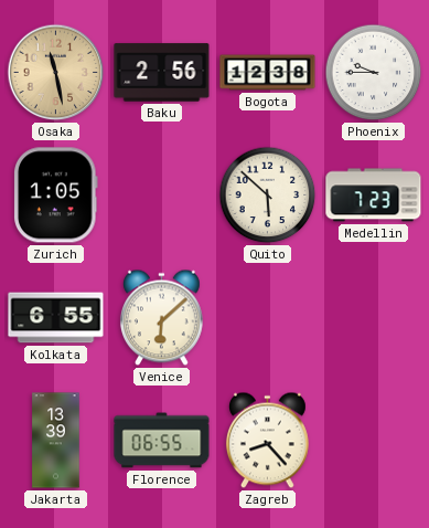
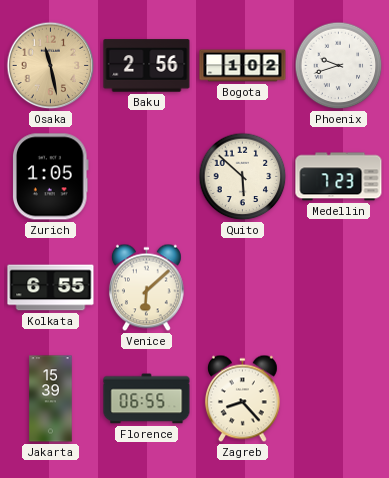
Bogota: 12:38 -> 1:02 (243, 66)
Phoenix: 9:45 -> 9:42 (339, 66)
Jakarta: 13:39 -> 15:39 (51, 399)
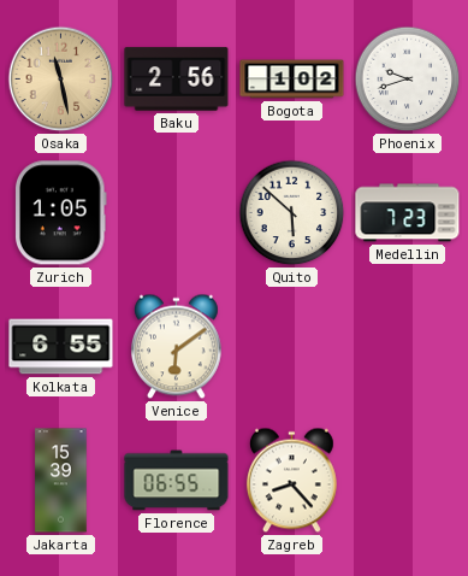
Venice: 6:08 -> 6:09 (176, 347)
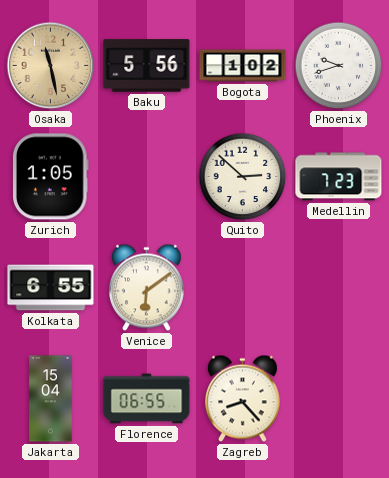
Baku: 2:56 -> 5:56 (147, 66)
Quito: 5:52 -> 2:52 (243, 177)
Jakarta: 15:39 -> 15:04 (51, 399)
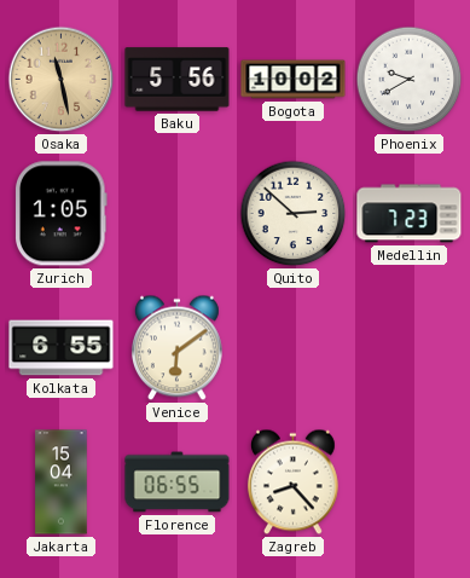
Bogota: 1:02 -> 10:02 (294, 80)
Phoenix: 9:42 -> 9:40 (410, 80)
